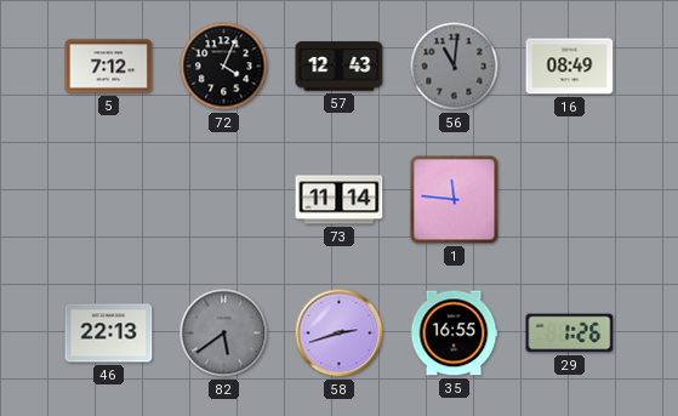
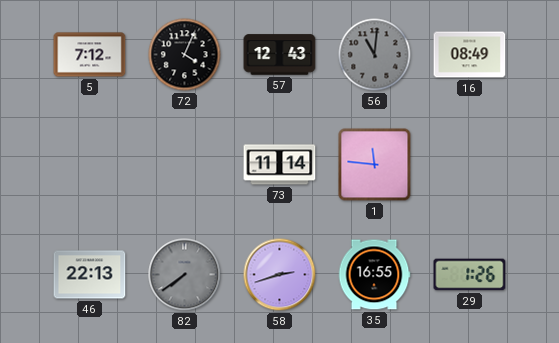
82: 5:39 -> 7:39 (185, 275)
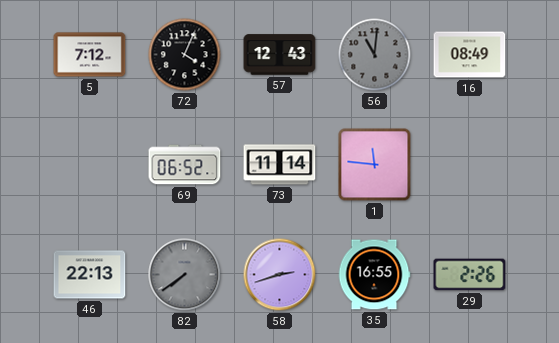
69: none -> 06:52 (185, 165)
29: 1:26 -> 2:26 (470, 275)
